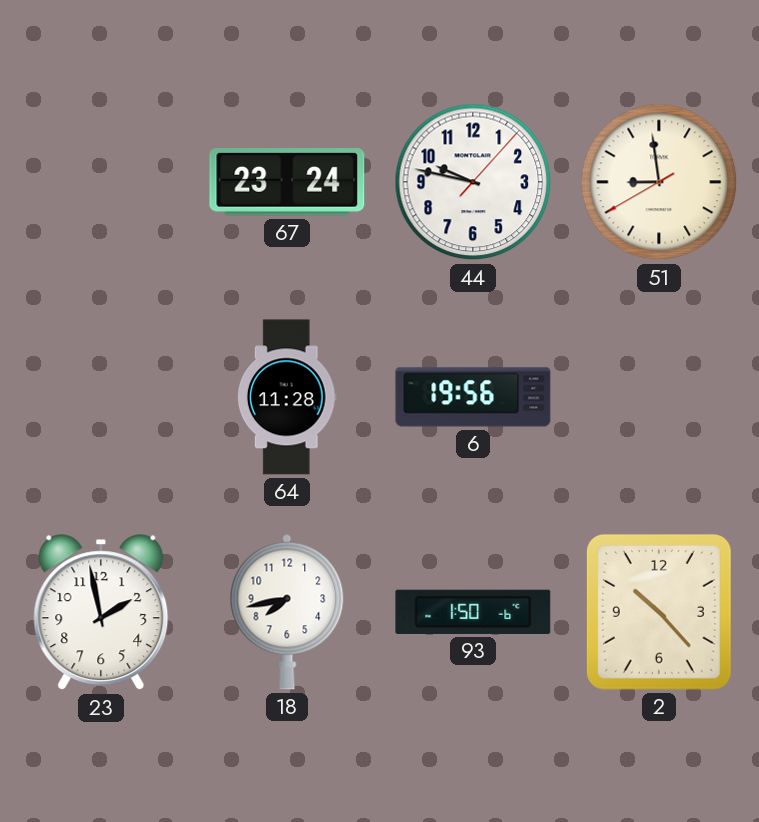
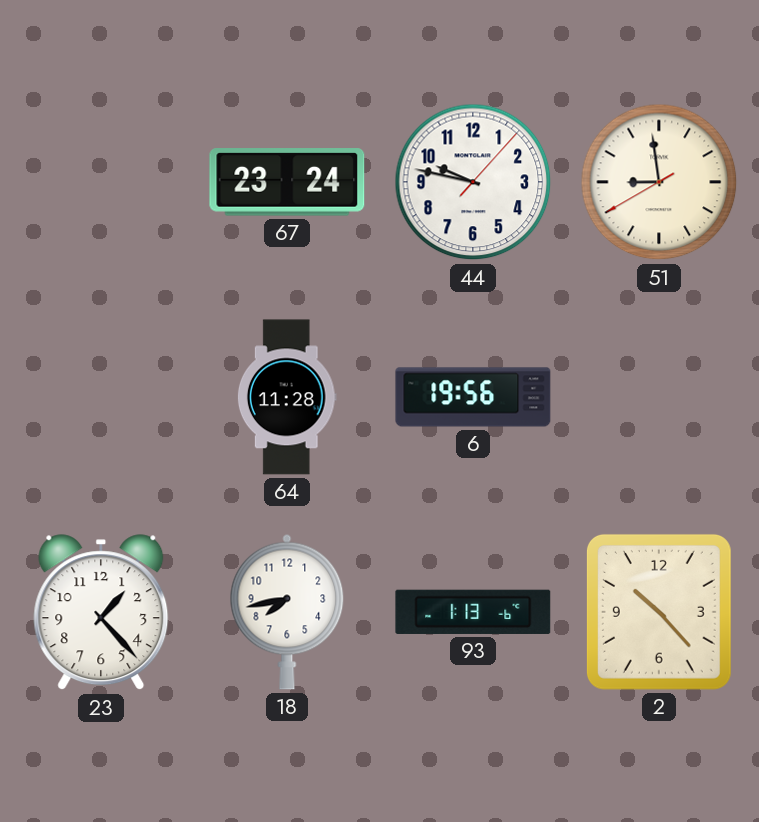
23: 1:58 -> 1:23 (101, 613)
93: 1:50 -> 1:13 (473, 612)
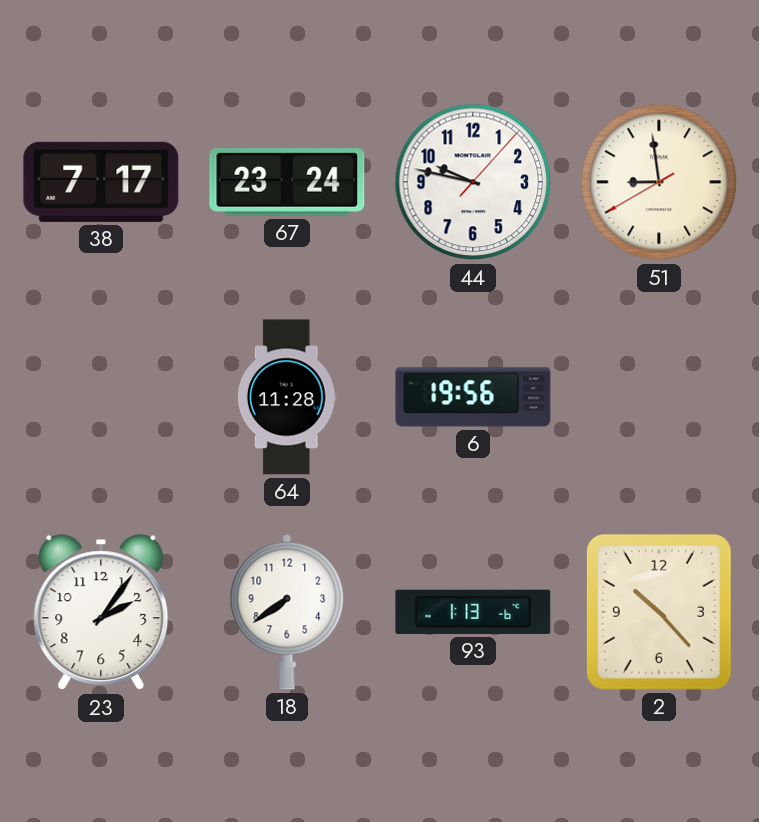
38: none -> 7:17 (101, 182)
23: 1:23 -> 2:06 (101, 613)
18: 7:43 -> 7:39 (287, 612)
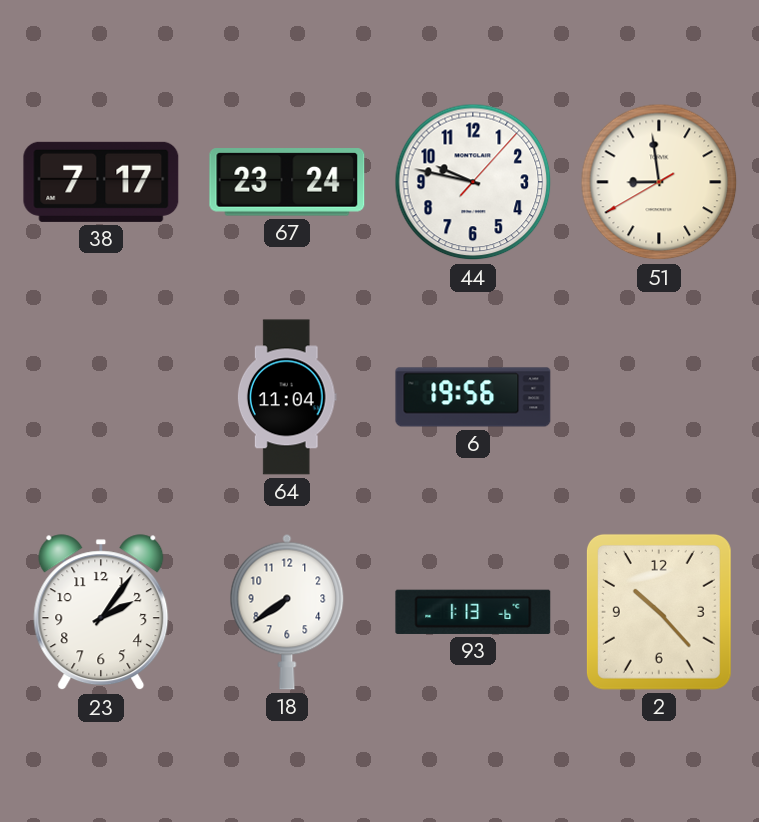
64: 11:28 -> 11:04 (287, 397)
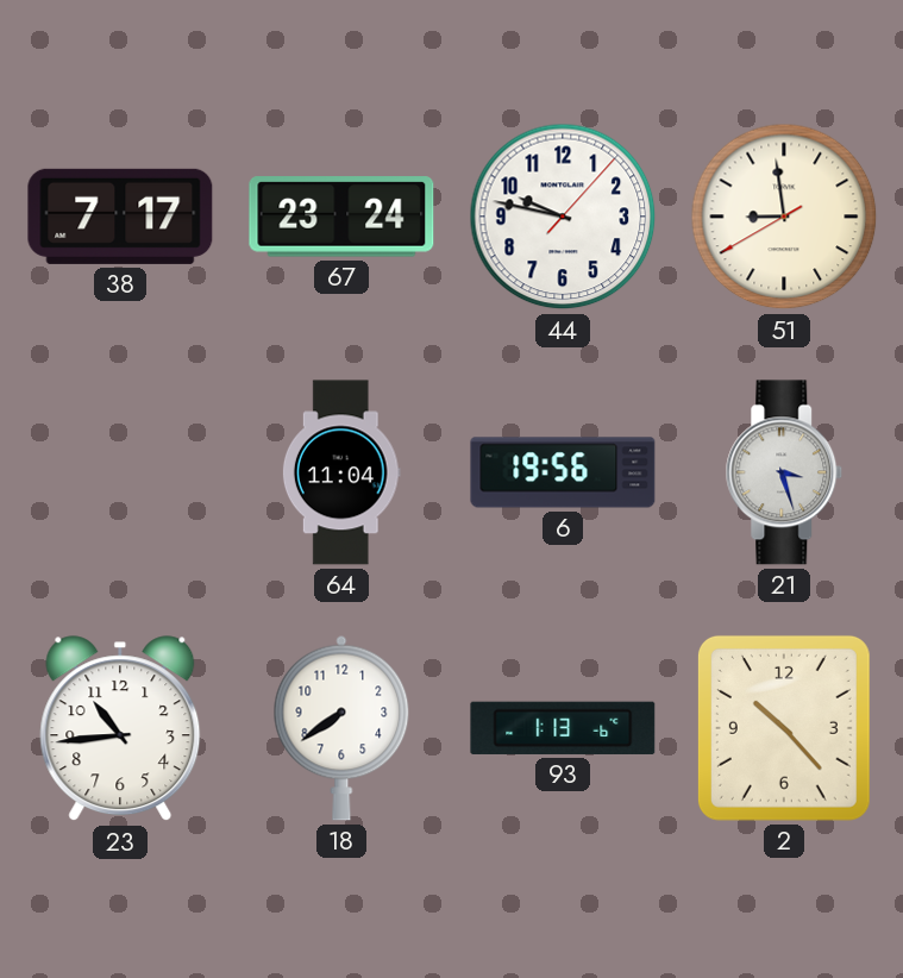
21: none -> 3:27 (784, 472)
23: 2:06 -> 10:44 (120, 729)
